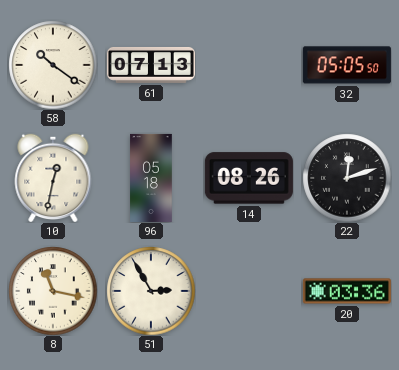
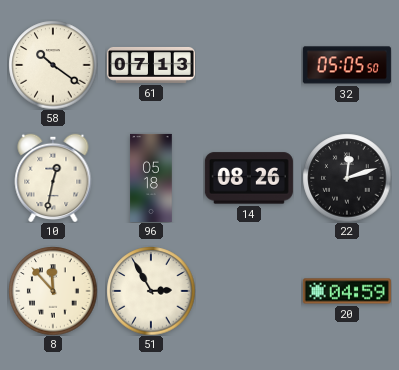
8: 11:17 -> 11:53 (53, 291)
20: 03:36 -> 04:59 (347, 291)
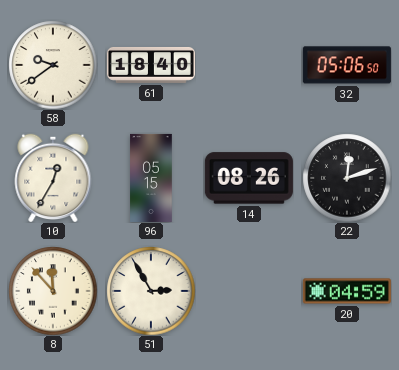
58: 10:21 -> 9:39 (53, 65)
61: 07:13 -> 18:40 (151, 65)
32: 05:05 -> 05:06 (347, 65)
10: 12:32 -> 12:35 (53, 178)
96: 05:18 -> 05:15 (151, 178)
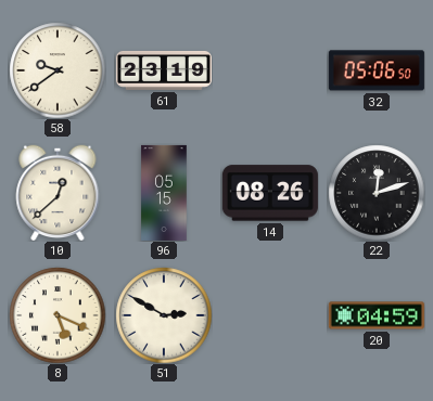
61: 18:40 -> 23:19 (164, 70)
10: 12:35 -> 12:38 (58, 193)
8: 11:53 -> 5:19 (58, 315)
51: 2:55 -> 2:50 (164, 315)
